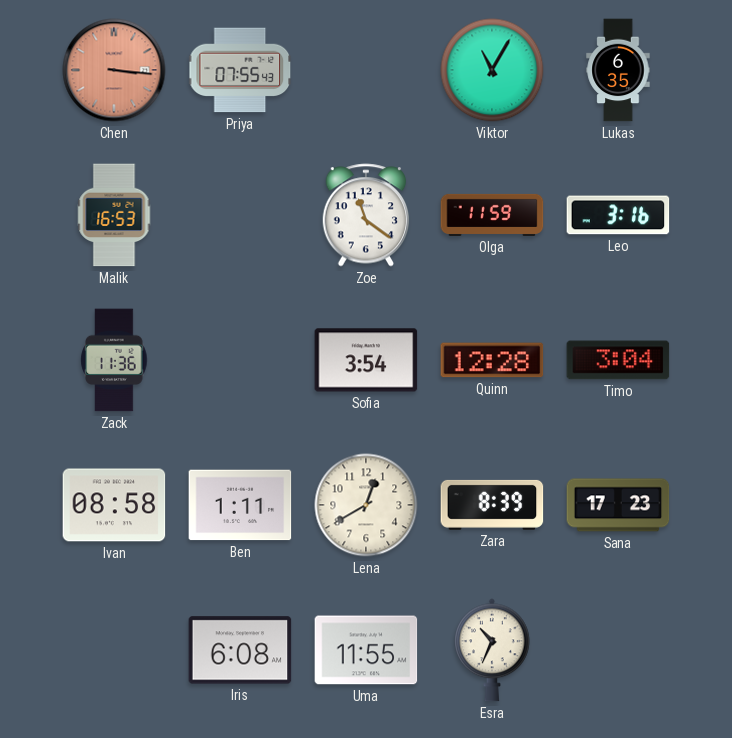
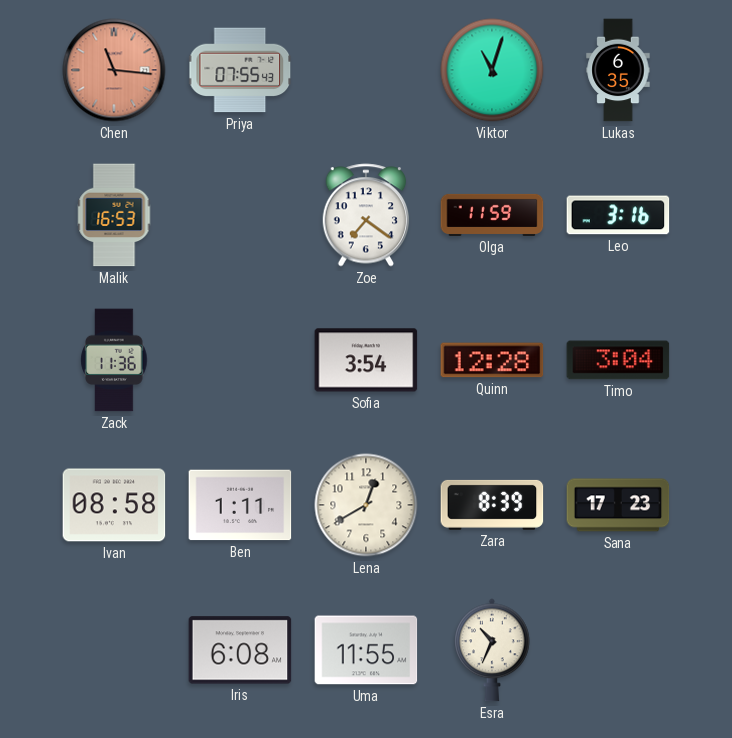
Chen: 3:16 -> 11:16 (114, 70)
Viktor: 11:05 -> 11:03 (492, 70)
Zoe: 11:21 -> 7:21 (366, 215)
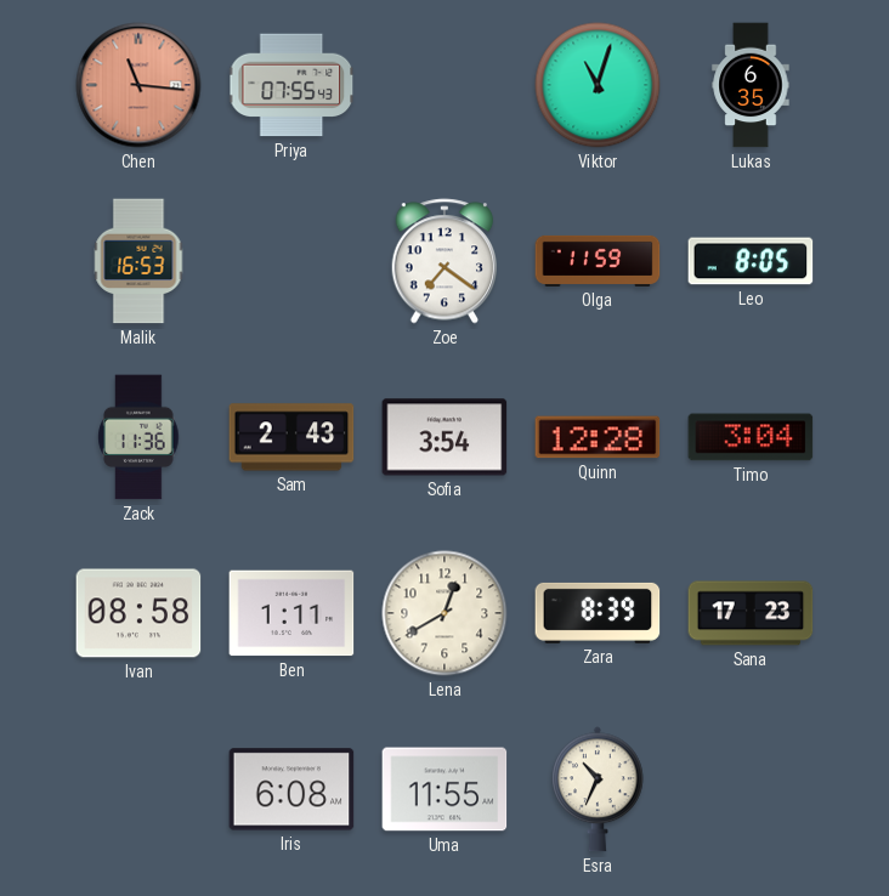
Leo: 3:16 -> 8:05 (751, 261)
Sam: none -> 2:43 (291, 437)
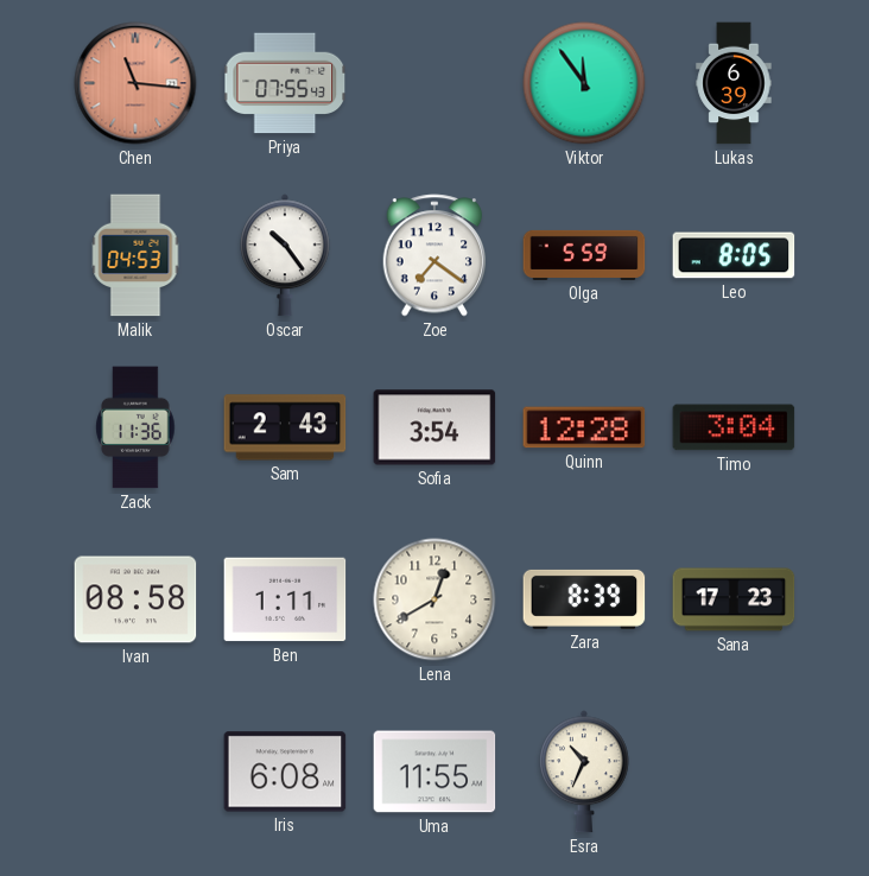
Viktor: 11:03 -> 11:54 (584, 83)
Lukas: 6:35 -> 6:39 (734, 83)
Malik: 16:53 -> 04:53 (135, 255)
Oscar: none -> 10:24 (285, 255)
Olga: 11:59 -> 5:59 (584, 255)
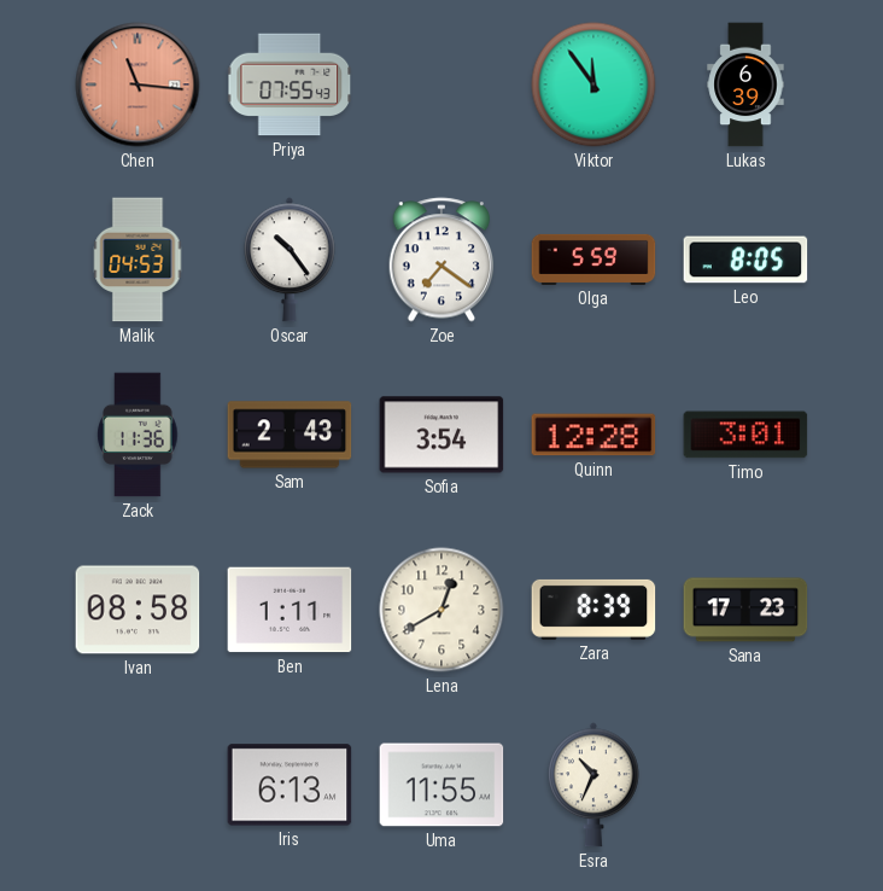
Timo: 3:04 -> 3:01 (745, 435)
Iris: 6:08 -> 6:13 (290, 785)
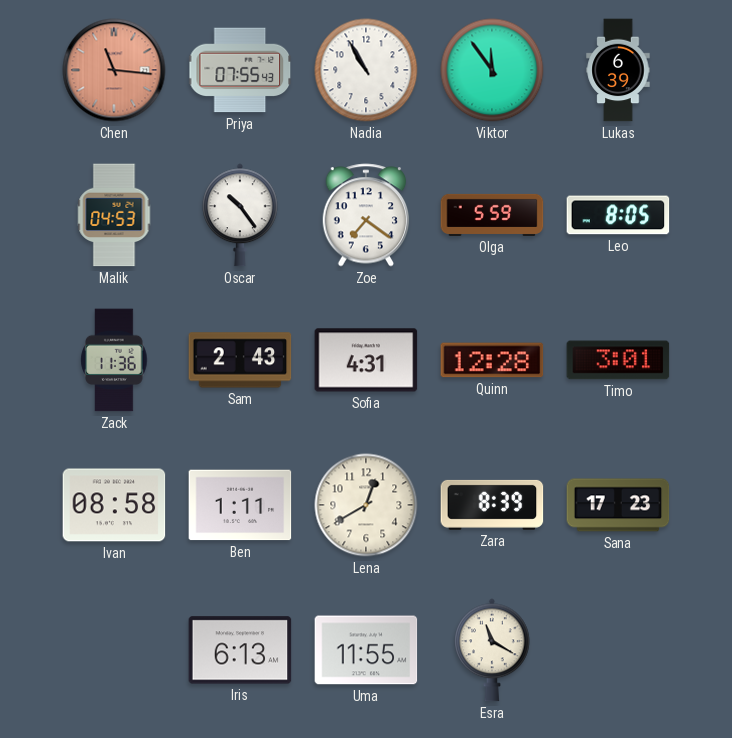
Nadia: none -> 10:55 (366, 70)
Sofia: 3:54 -> 4:31 (366, 360)
Esra: 10:34 -> 11:20 (492, 650)
